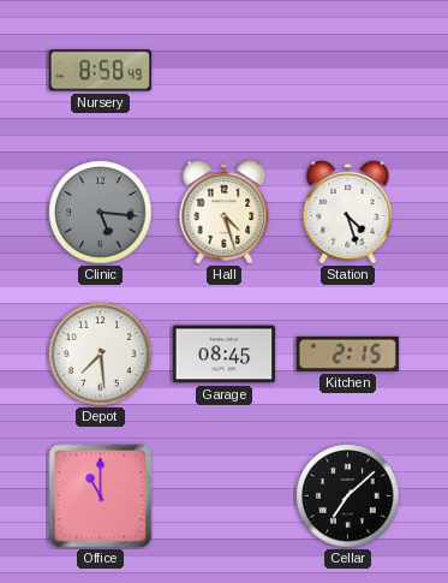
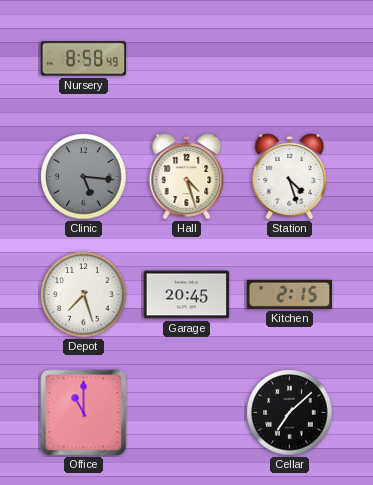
Depot: 7:29 -> 7:27 (84, 295)
Garage: 08:45 -> 20:45 (187, 295)
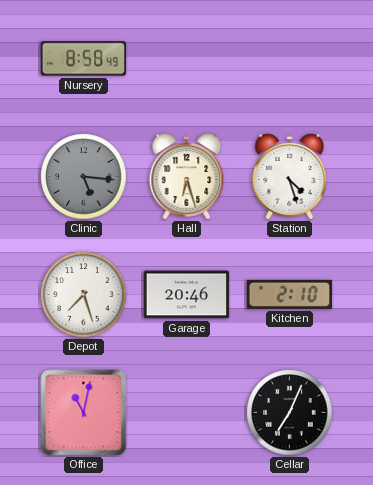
Hall: 4:27 -> 6:27 (187, 177)
Garage: 20:45 -> 20:46 (187, 295)
Kitchen: 2:15 -> 2:10 (290, 294)
Office: 11:00 -> 11:02 (84, 413)
Cellar: 7:08 -> 7:04 (290, 413)
